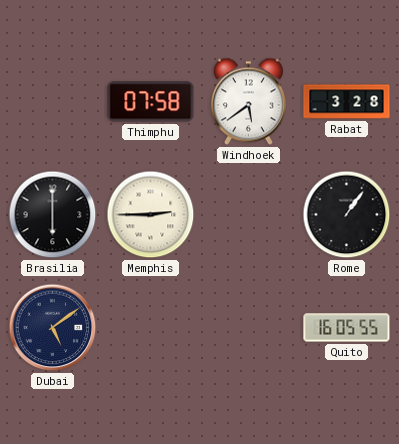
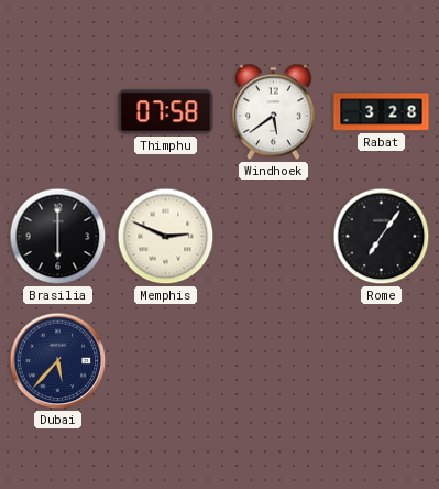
Memphis: 2:45 -> 2:49 (166, 237)
Rome: 1:06 -> 7:06 (382, 237)
Dubai: 5:09 -> 5:37 (58, 361)
Quito: 16:05 -> none (347, 328)
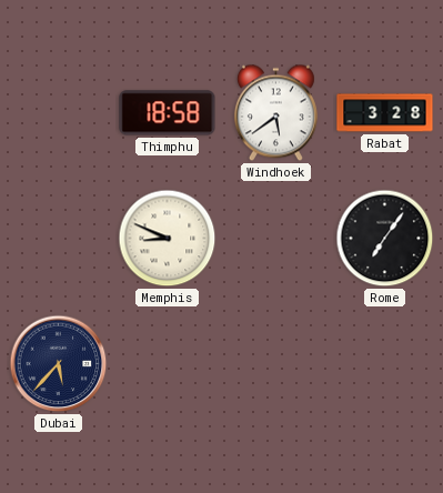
Thimphu: 07:58 -> 18:58 (168, 113)
Brasilia: 6:00 -> none (58, 237)
Memphis: 2:49 -> 8:49 (168, 239)
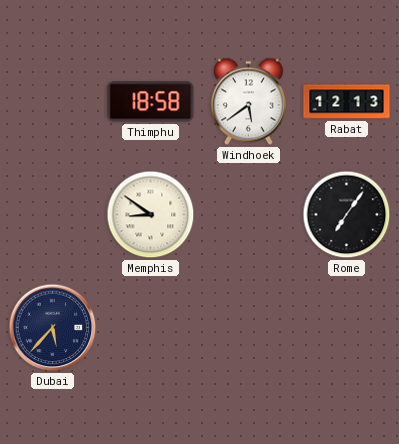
Rabat: 3:28 -> 12:13 (347, 102)
Memphis: 8:49 -> 8:51 (151, 215)
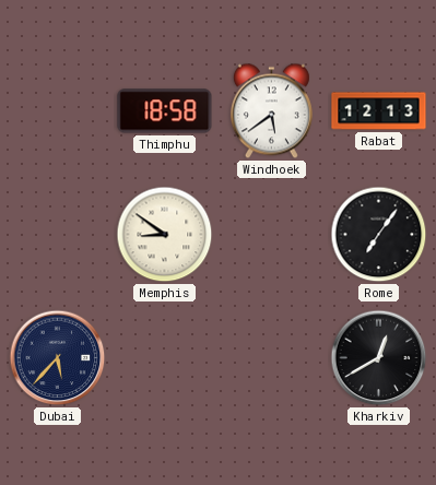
Kharkiv: none -> 12:40 (379, 358)
